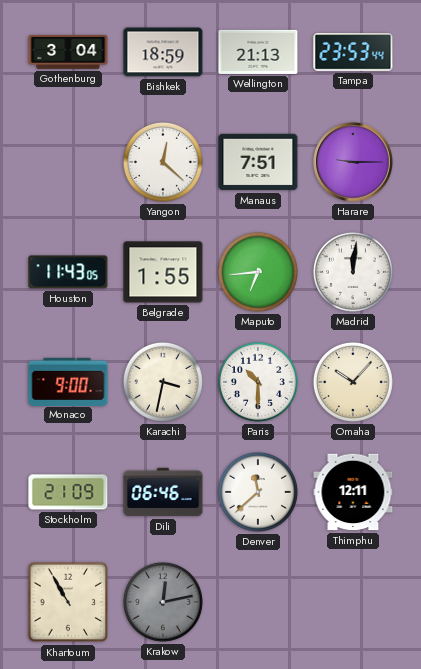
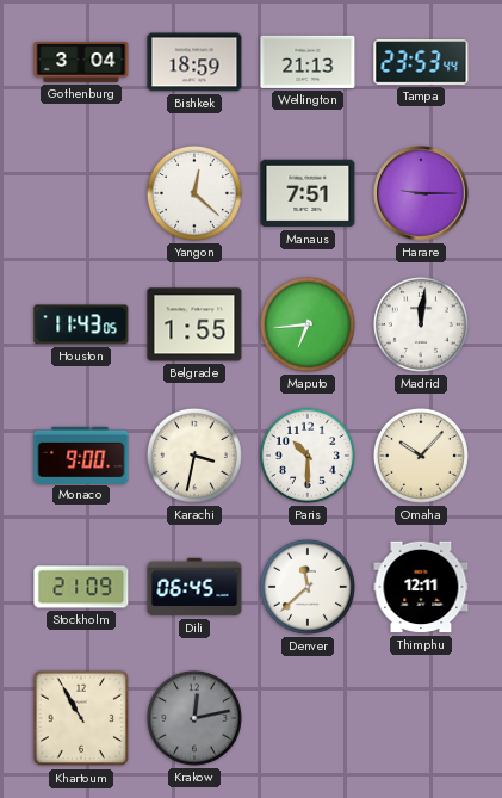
Dili: 06:46 -> 06:45 (194, 587)
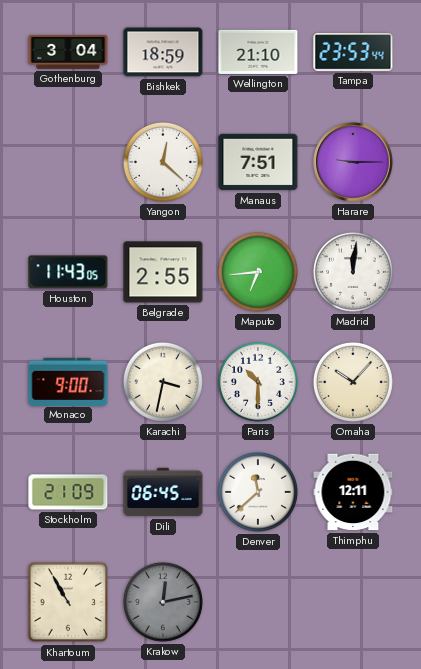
Wellington: 21:13 -> 21:10 (258, 52)
Belgrade: 1:55 -> 2:55 (163, 272)
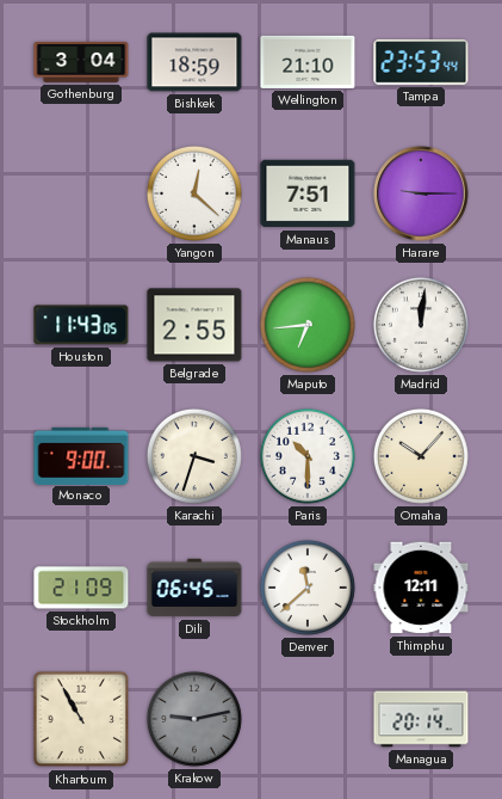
Karachi: 3:32 -> 3:33 (194, 456)
Krakow: 12:13 -> 9:13 (194, 719)
Managua: none -> 20:14 (421, 719)
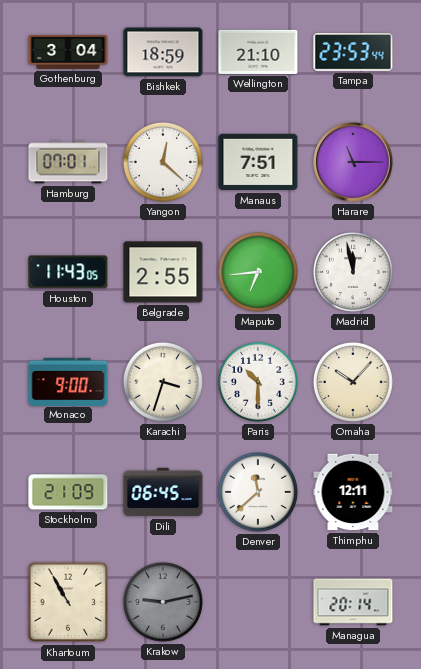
Hamburg: none -> 07:01 (68, 162)
Harare: 9:15 -> 11:15 (353, 162)
Madrid: 12:01 -> 11:58 (353, 272)
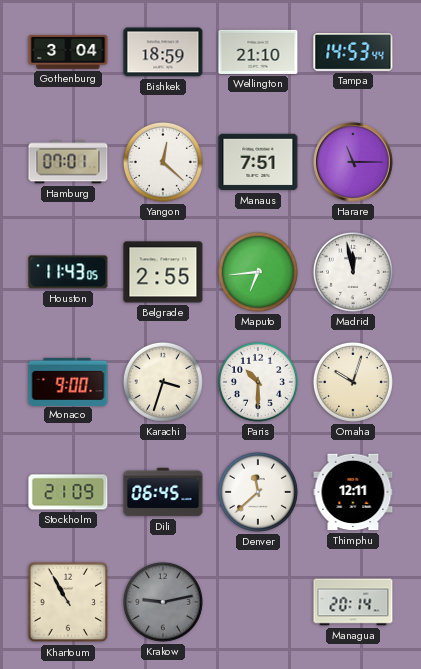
Tampa: 23:53 -> 14:53 (353, 53)
Omaha: 10:07 -> 10:03 (353, 382)
